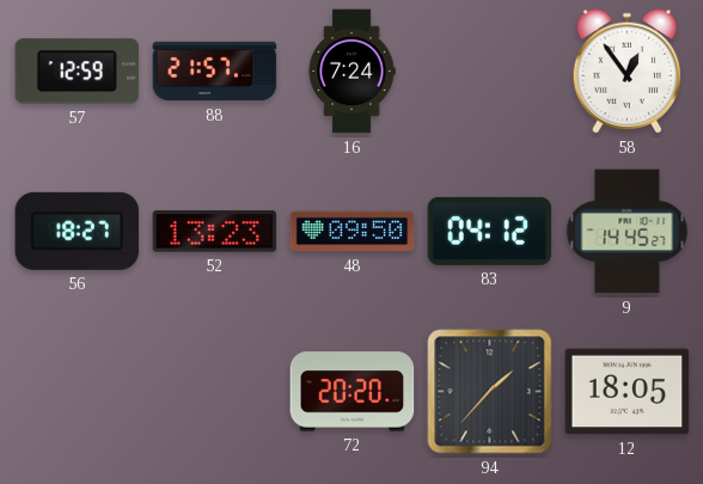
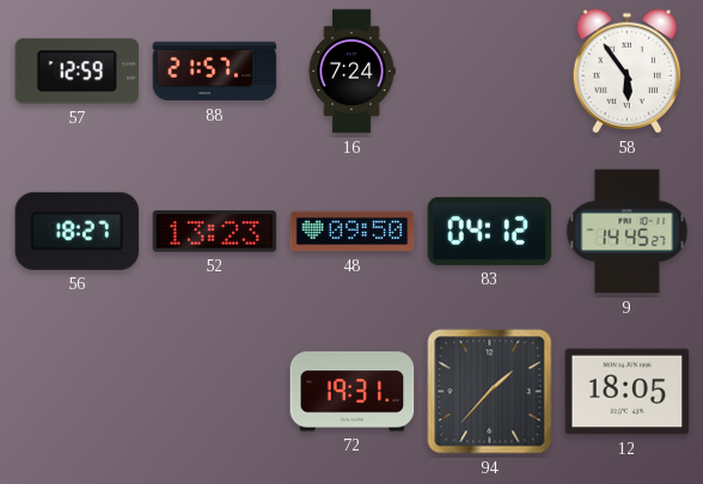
58: 12:54 -> 5:54 (628, 72)
72: 20:20 -> 19:31 (353, 392)
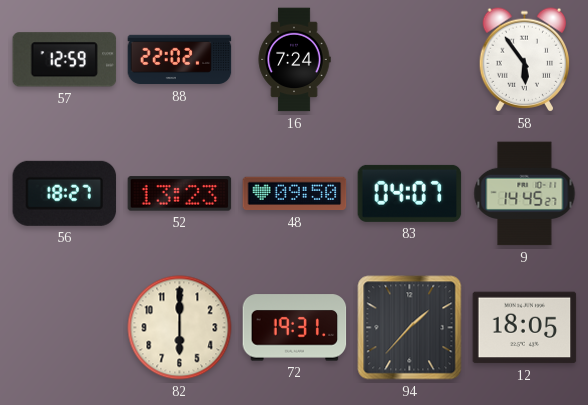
88: 21:57 -> 22:02 (180, 60)
83: 04:12 -> 04:07 (410, 193)
82: none -> 6:00 (180, 328)
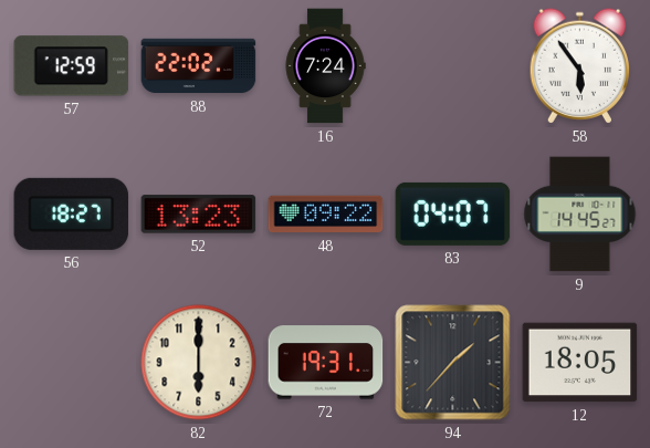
48: 09:50 -> 09:22 (326, 215)
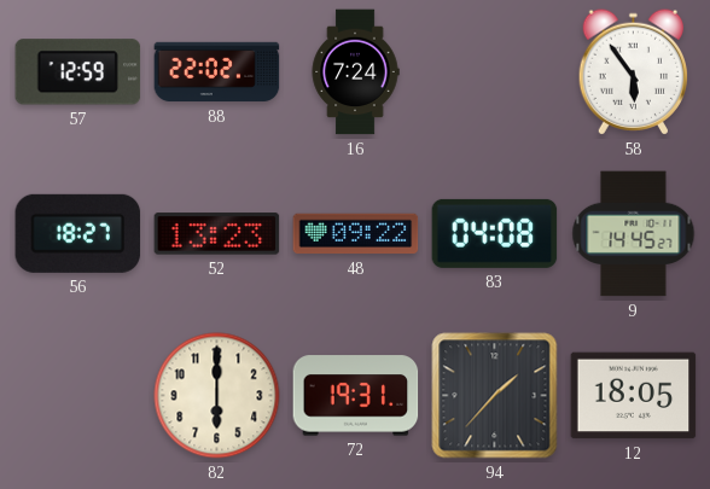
83: 04:07 -> 04:08 (495, 233)
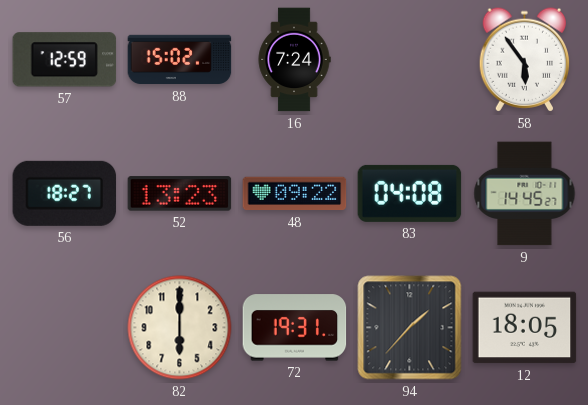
88: 22:02 -> 15:02 (180, 60)
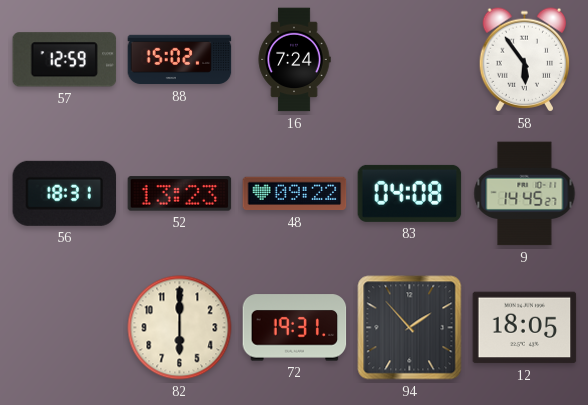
56: 18:27 -> 18:31 (65, 193)
94: 1:37 -> 1:53 (410, 328)
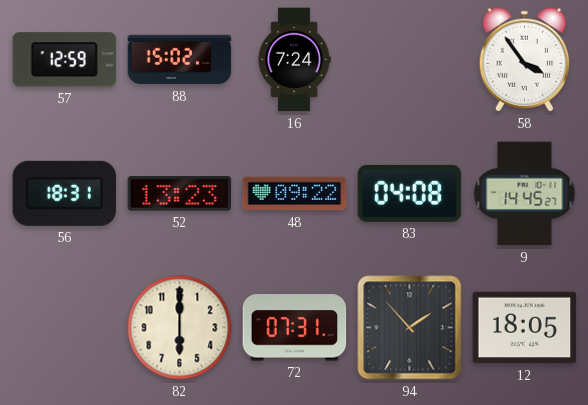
58: 5:54 -> 3:54 (525, 60)
72: 19:31 -> 07:31 (295, 328)
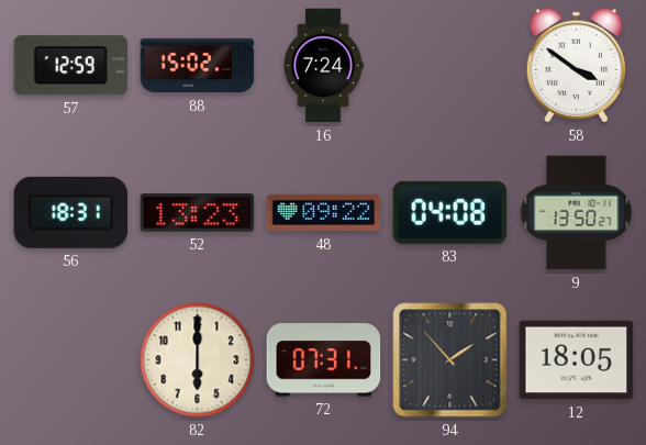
58: 3:54 -> 3:51 (577, 66)
9: 14:45 -> 13:50 (577, 213)
